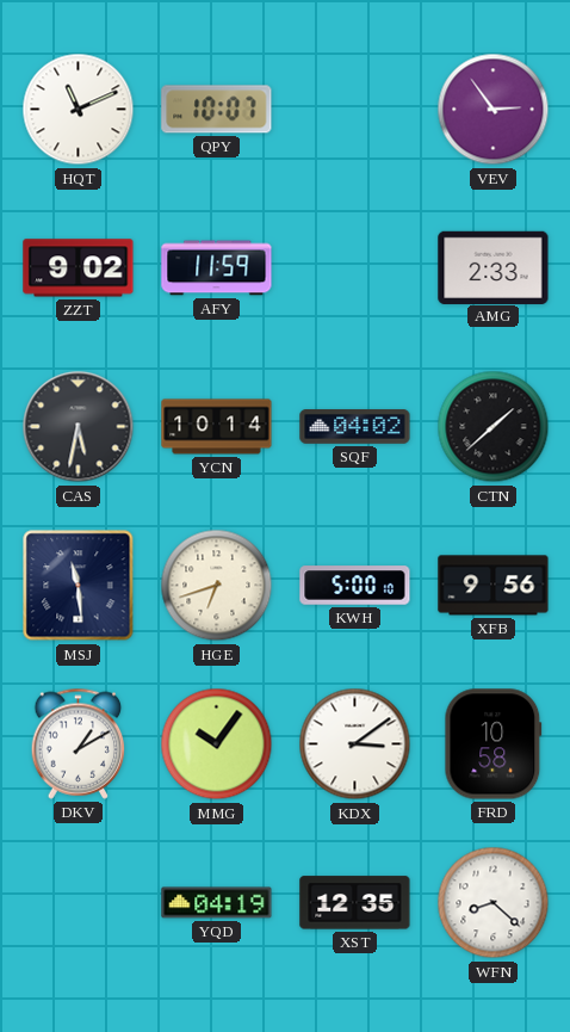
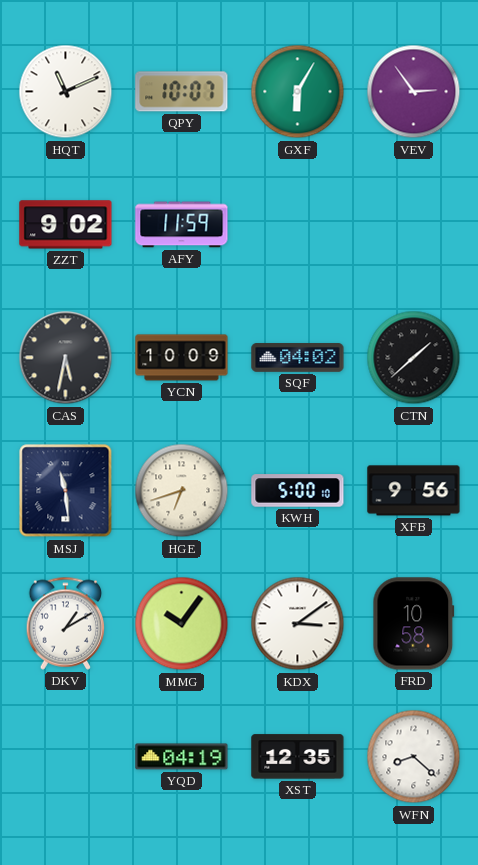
GXF: none -> 6:05 (298, 92)
AMG: 2:33 -> none (494, 267)
YCN: 10:14 -> 10:09 (182, 358)
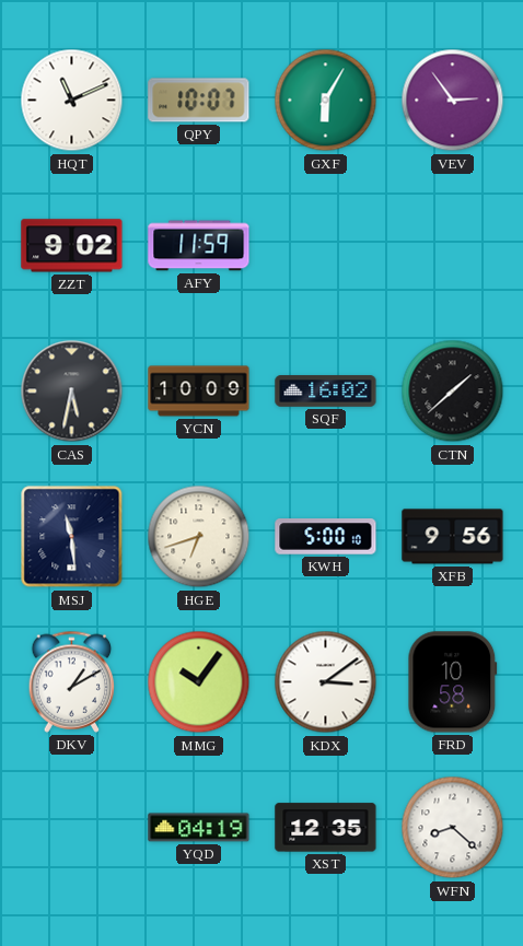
SQF: 04:02 -> 16:02 (326, 392)
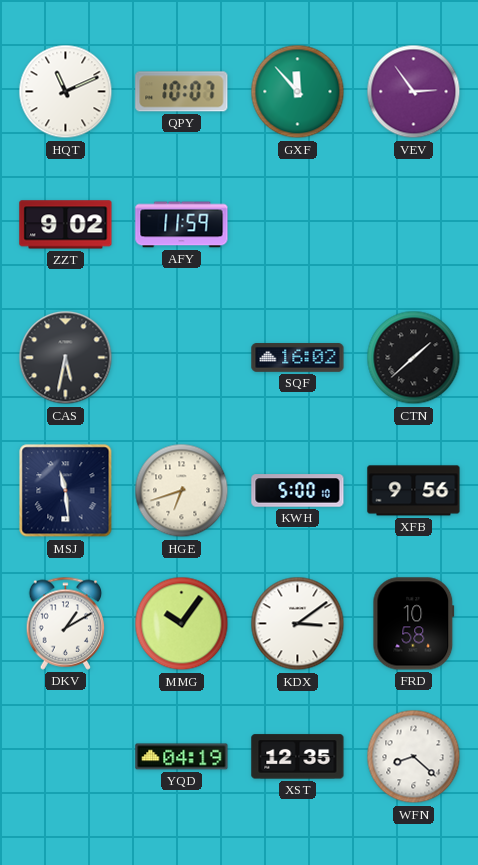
GXF: 6:05 -> 11:53 (298, 92)
YCN: 10:09 -> none (199, 392)
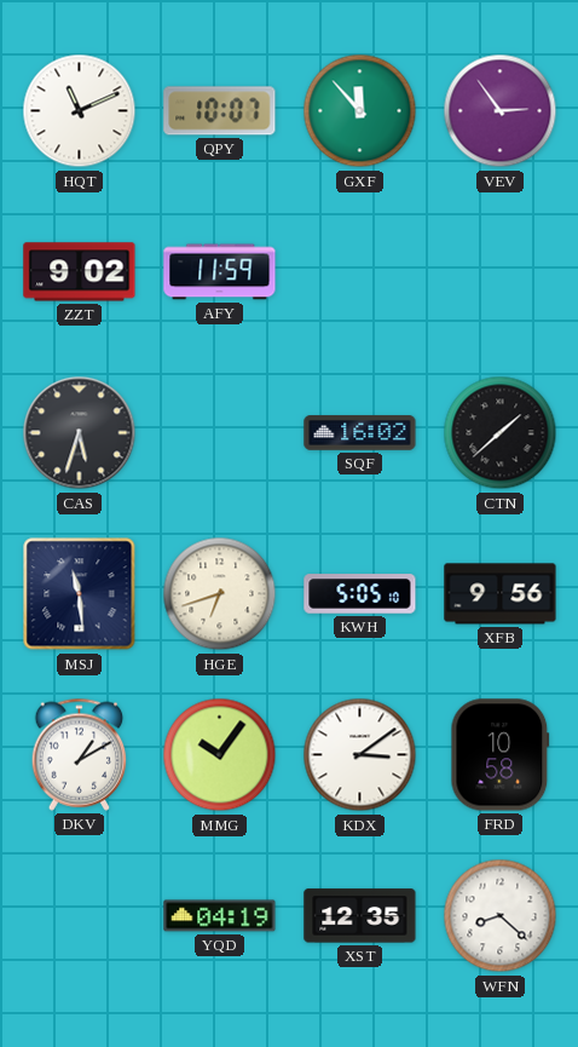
CAS: 5:32 -> 5:33 (80, 433)
KWH: 5:00 -> 5:05 (360, 594)
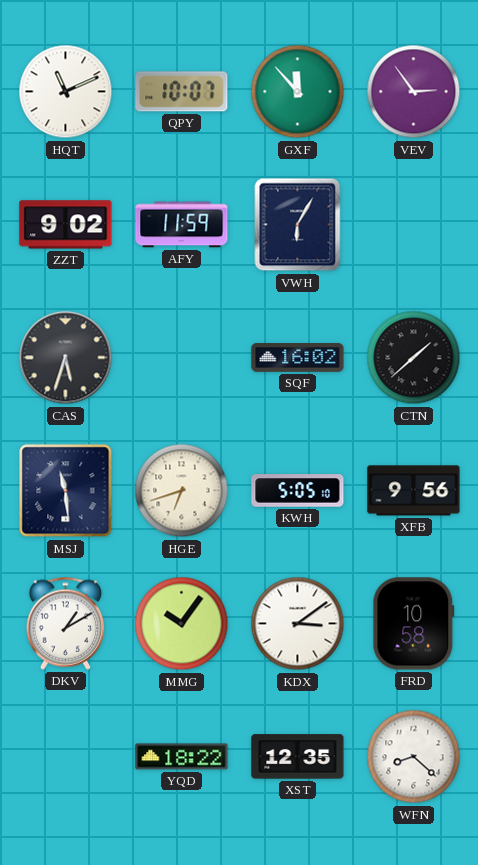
VWH: none -> 6:05 (298, 225)
YQD: 04:19 -> 18:22 (182, 757)
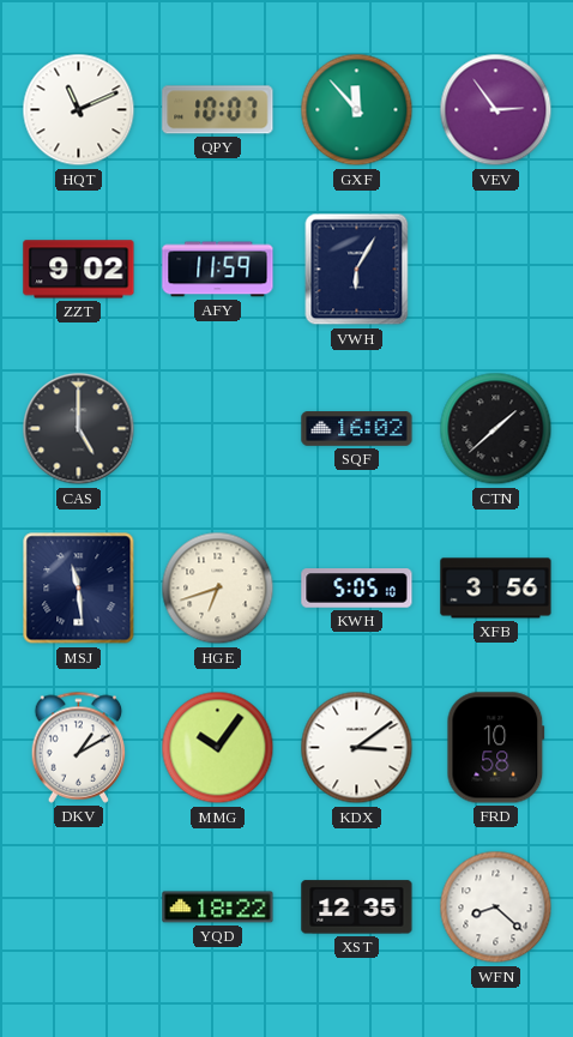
CAS: 5:33 -> 5:00 (79, 429)
XFB: 9:56 -> 3:56 (496, 589)
